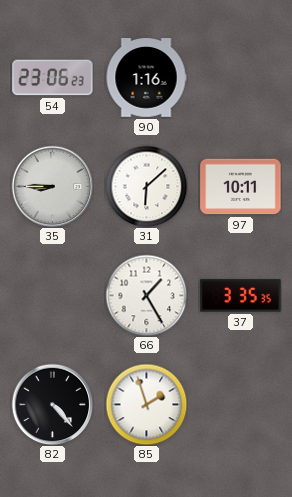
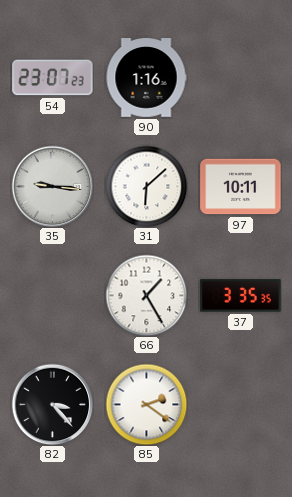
54: 23:06 -> 23:07 (53, 78)
35: 8:45 -> 9:16 (52, 186)
82: 4:23 -> 3:23 (52, 404)
85: 1:57 -> 2:21 (146, 404)
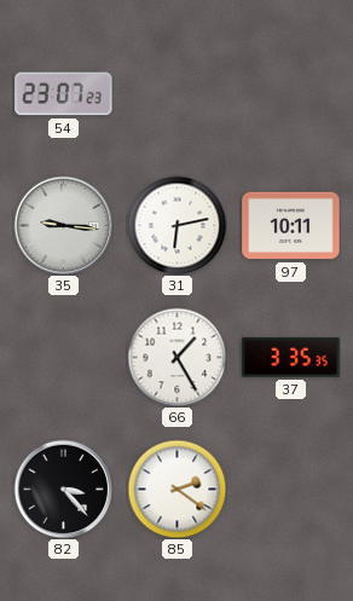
90: 1:16 -> none (146, 78)
31: 6:08 -> 6:13 (176, 225)
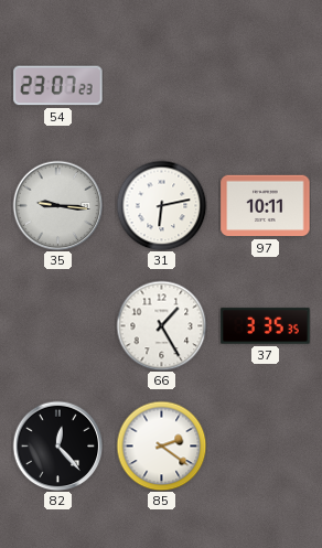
82: 3:23 -> 12:23 (57, 445)
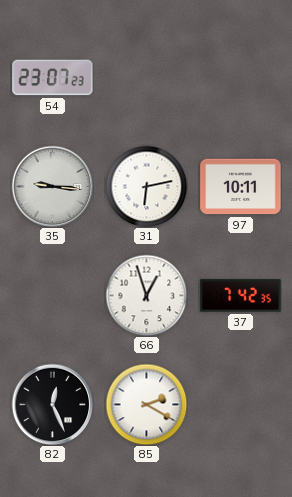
66: 1:25 -> 12:57 (146, 295)
37: 3:35 -> 7:42 (241, 296)
82: 12:23 -> 12:26 (52, 404)
85: 2:21 -> 2:20 (146, 404)
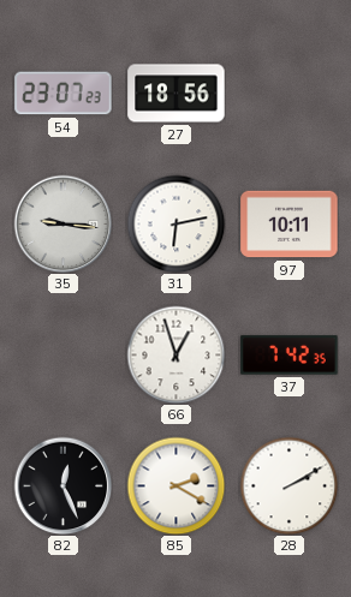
27: none -> 18:56 (177, 94)
28: none -> 2:10 (288, 485)
